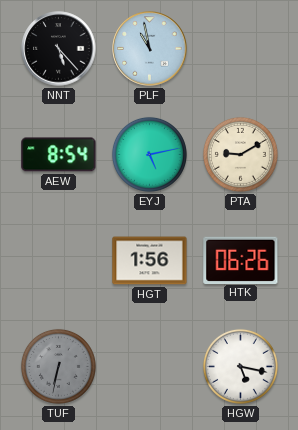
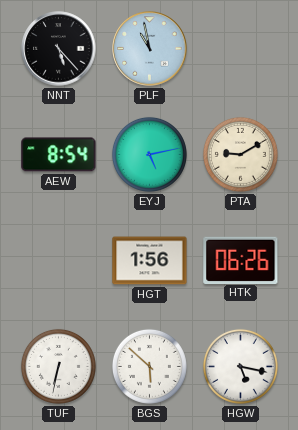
TUF dial: grey -> white (58, 366)
BGS: none -> 5:52 (149, 366)
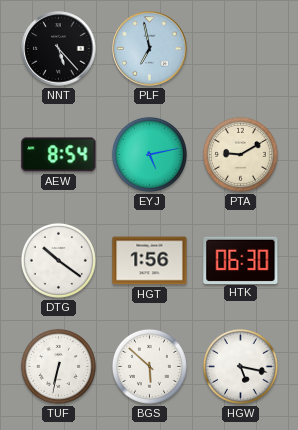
PLF: 10:58 -> 6:58 (150, 49)
DTG: none -> 10:21 (58, 260)
HTK: 06:26 -> 06:30 (241, 260)
